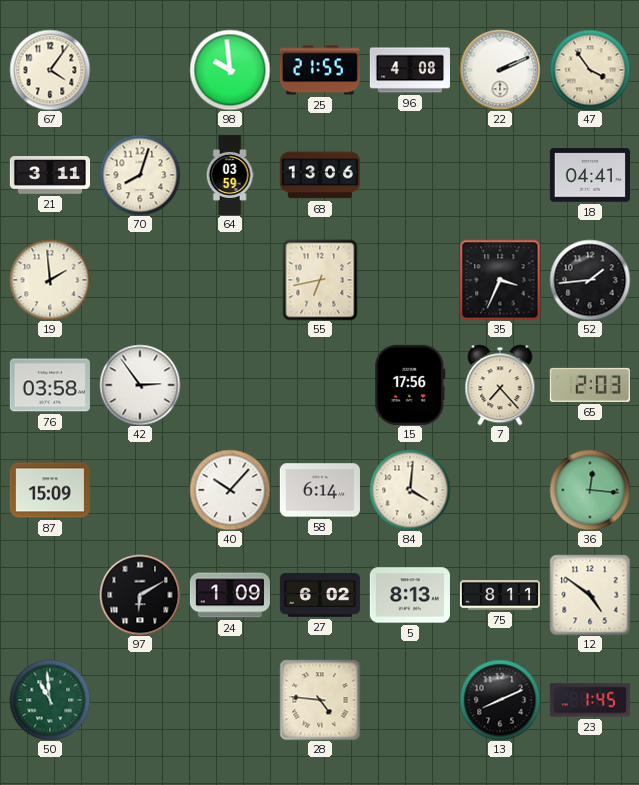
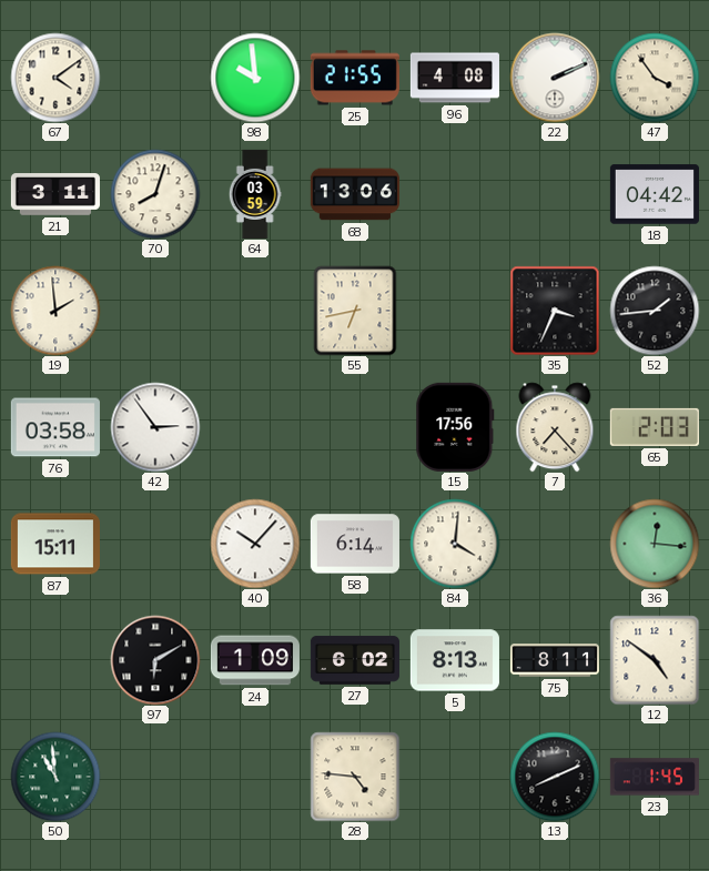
67: 4:06 -> 4:09 (55, 78)
18: 04:41 -> 04:42 (655, 194)
87: 15:09 -> 15:11 (55, 544)
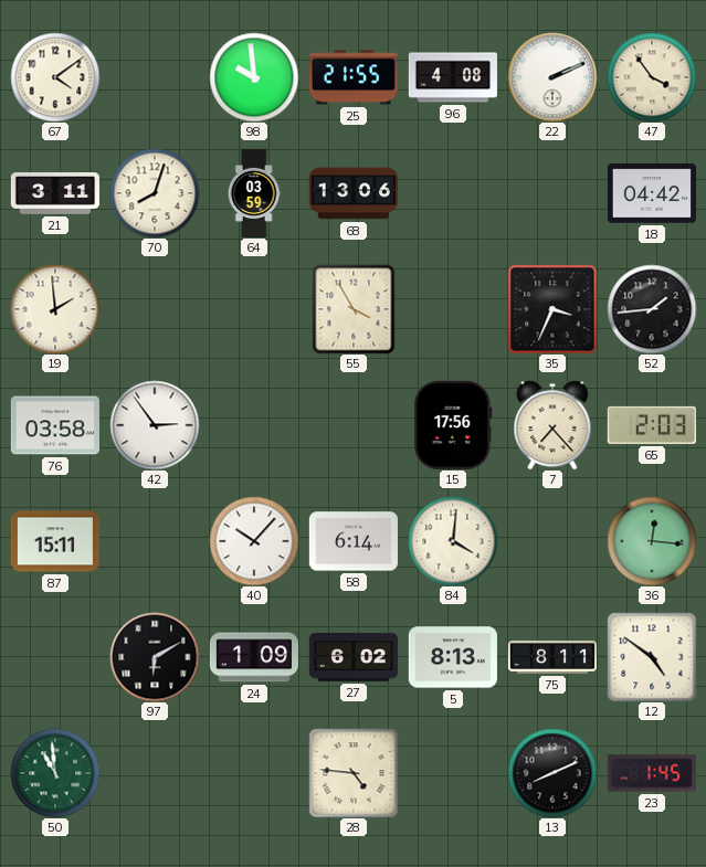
55: 6:43 -> 3:55 (354, 309)
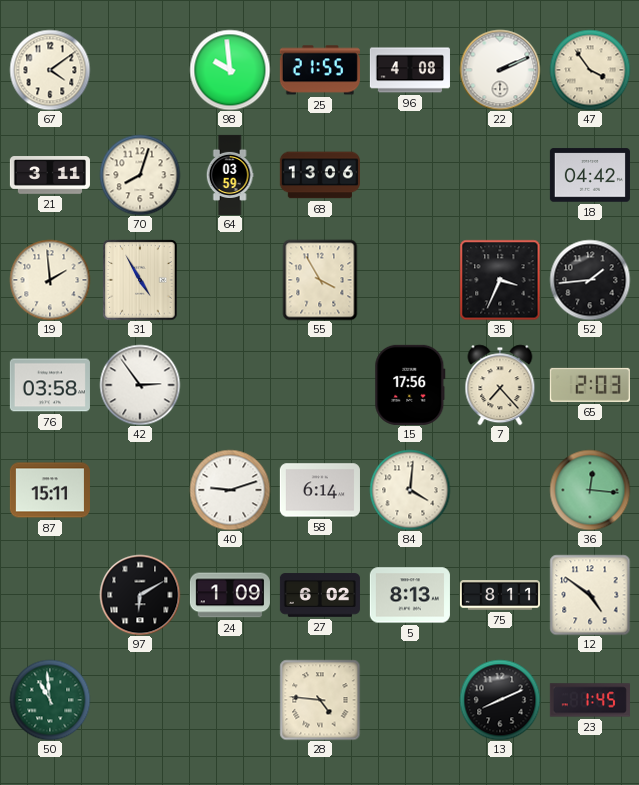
31: none -> 4:55 (140, 280)
40: 10:07 -> 9:12 (230, 490)
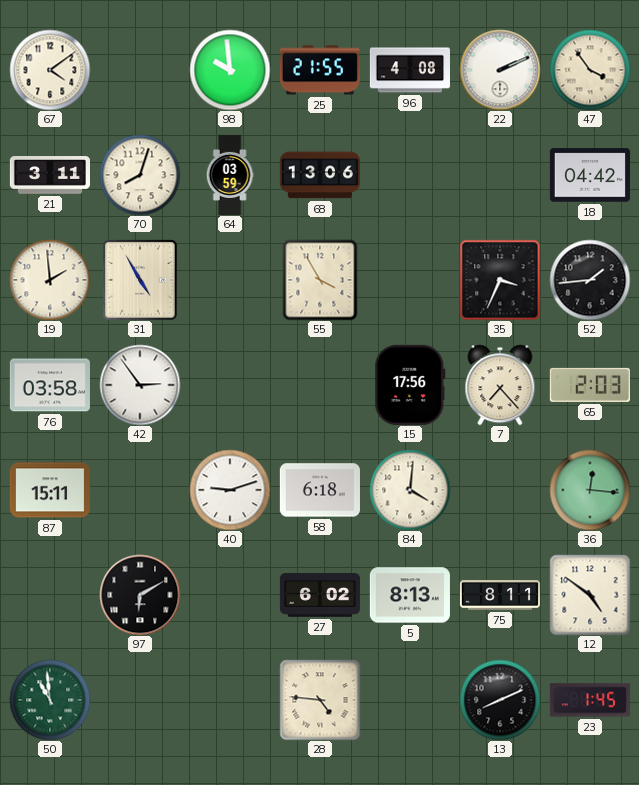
58: 6:14 -> 6:18 (320, 490)
24: 1:09 -> none (230, 595)
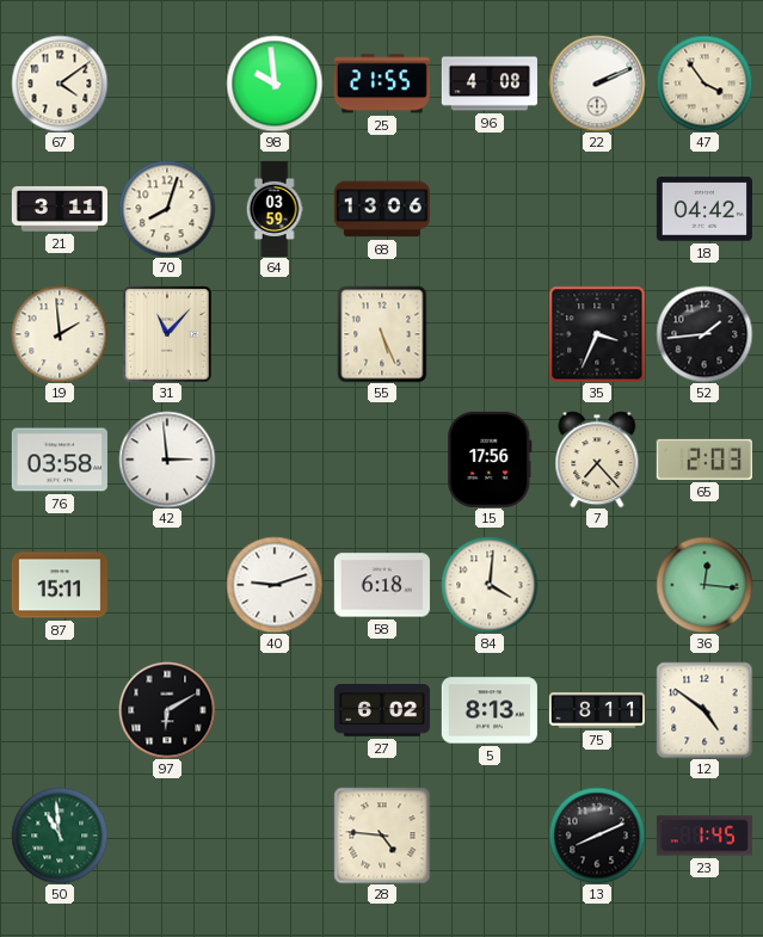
31: 4:55 -> 11:07 (167, 334)
55: 3:55 -> 5:26 (382, 334)
42: 2:54 -> 2:59 (167, 460)
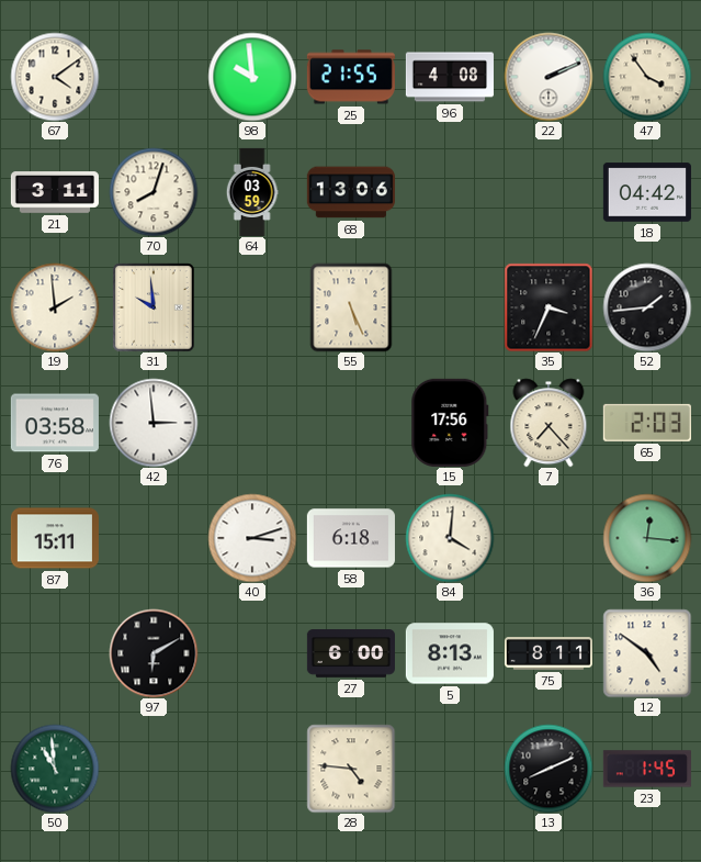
31: 11:07 -> 9:59 (154, 307)
40: 9:12 -> 3:12 (252, 538)
27: 6:02 -> 6:00 (351, 653)
